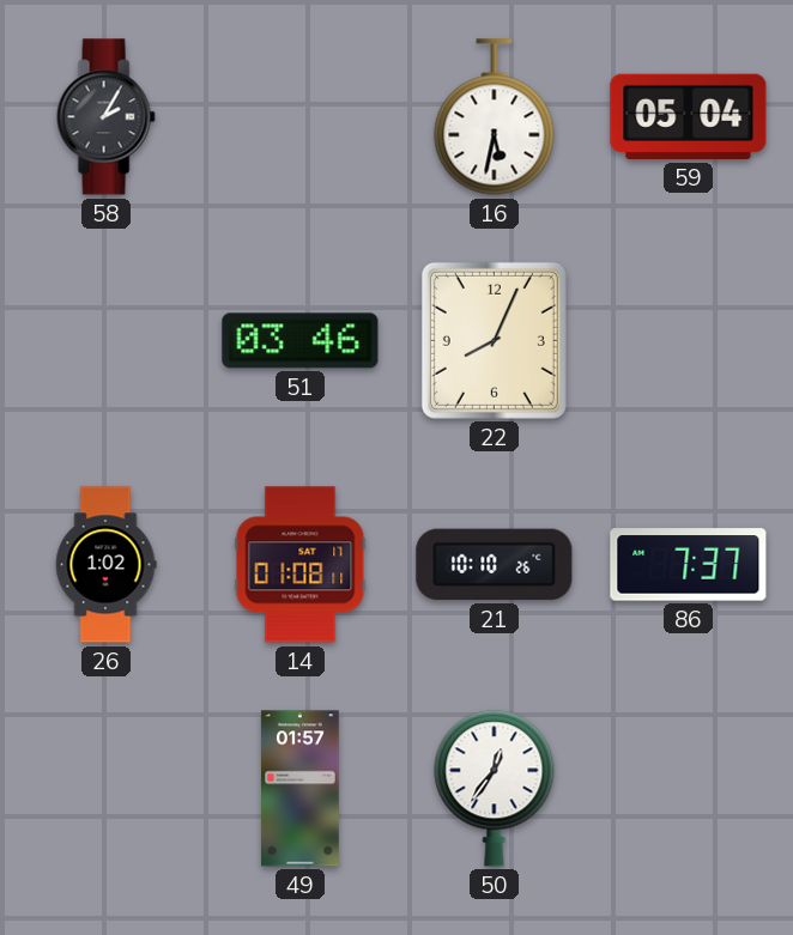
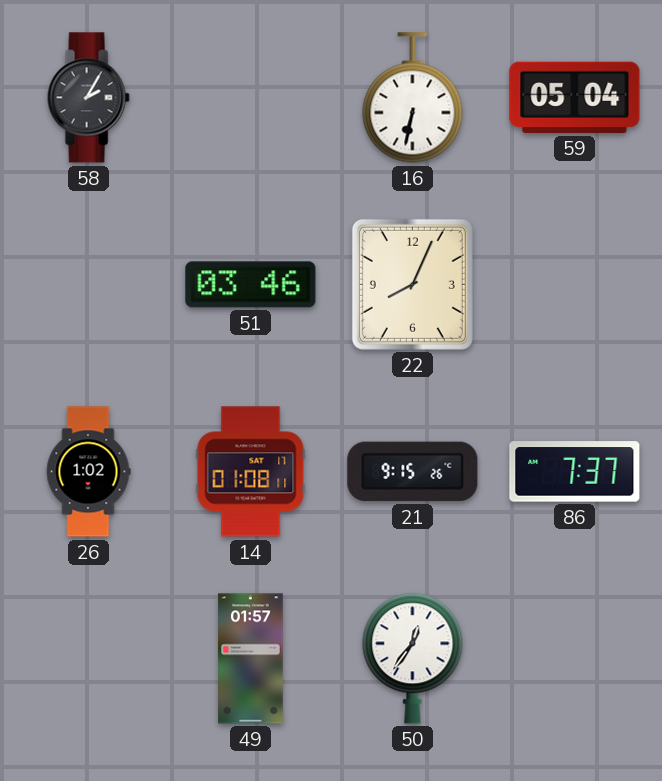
16: 5:32 -> 6:32 (413, 98)
21: 10:10 -> 9:15 (413, 472)
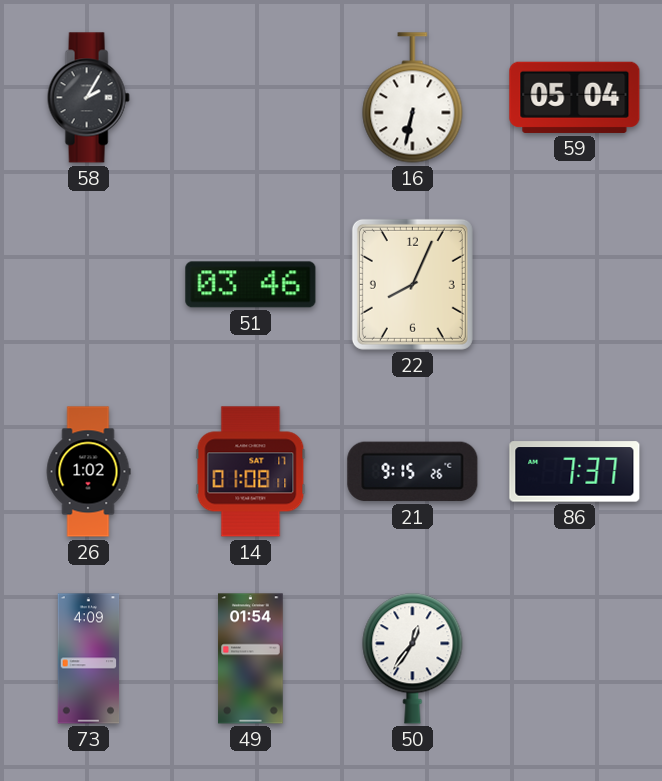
73: none -> 4:09 (89, 659)
49: 01:57 -> 01:54 (251, 659)
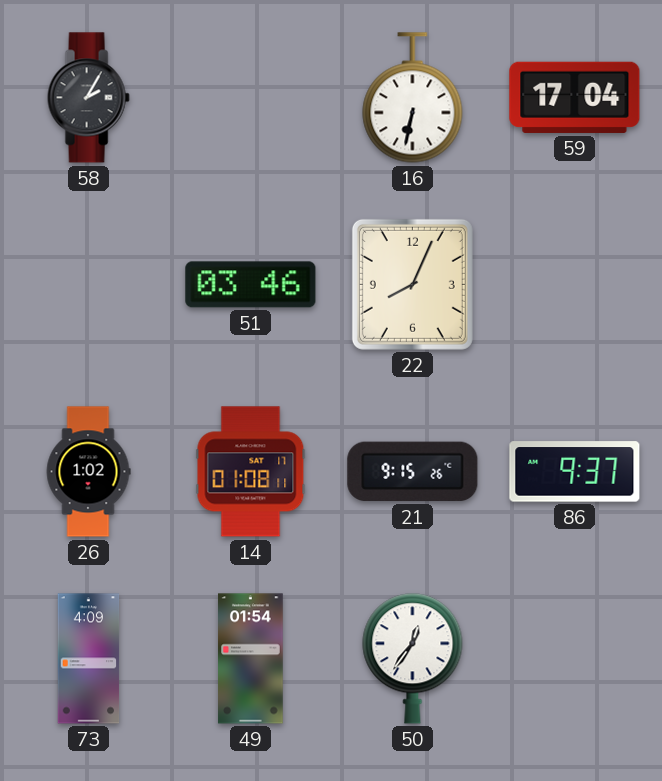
59: 05:04 -> 17:04 (575, 97)
86: 7:37 -> 9:37 (575, 472)
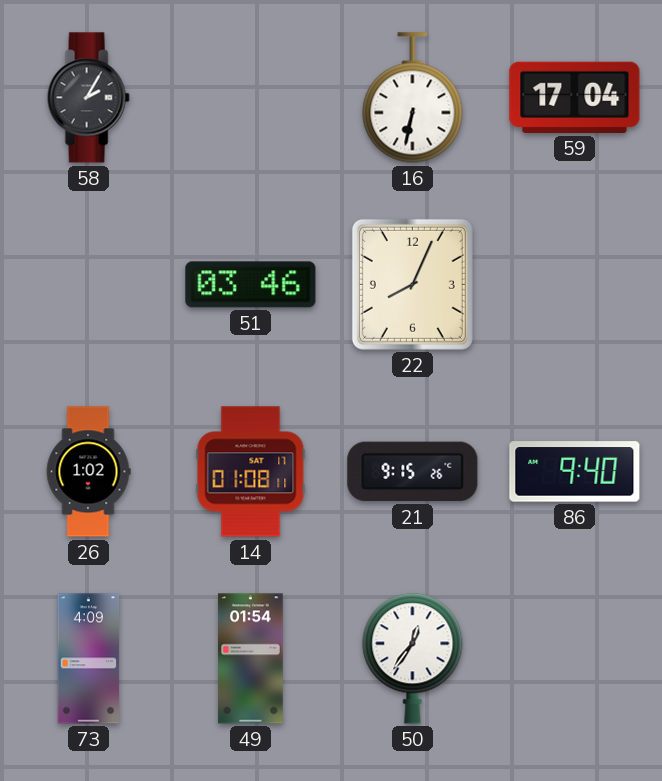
86: 9:37 -> 9:40 (575, 472)
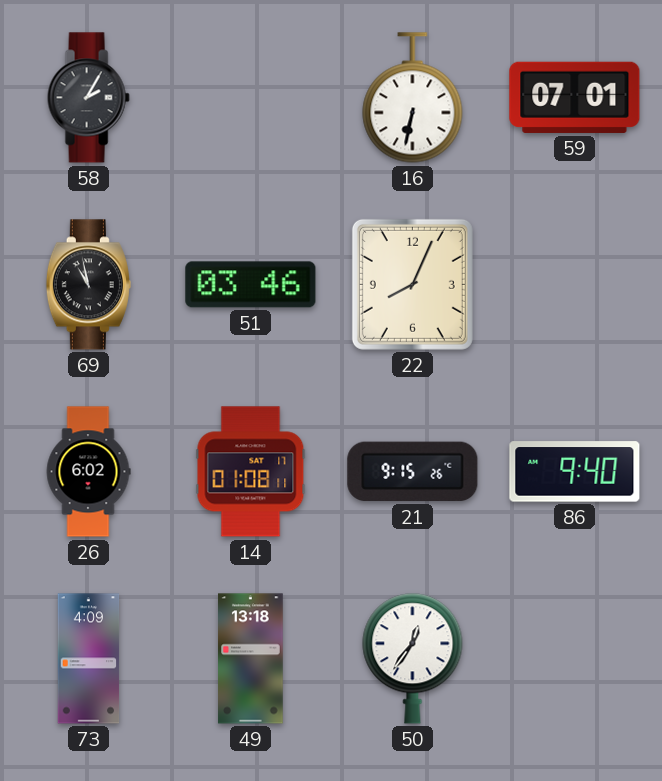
59: 17:04 -> 07:01 (575, 97)
69: none -> 10:58 (88, 285)
26: 1:02 -> 6:02 (88, 472)
49: 01:54 -> 13:18 (251, 659)
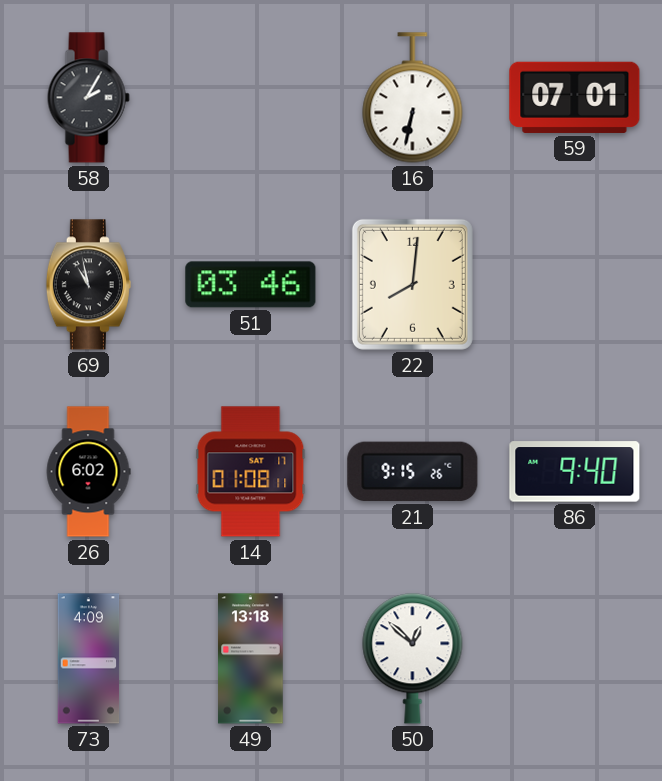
22: 8:04 -> 8:01 (412, 284)
50: 12:36 -> 12:52 (413, 659)
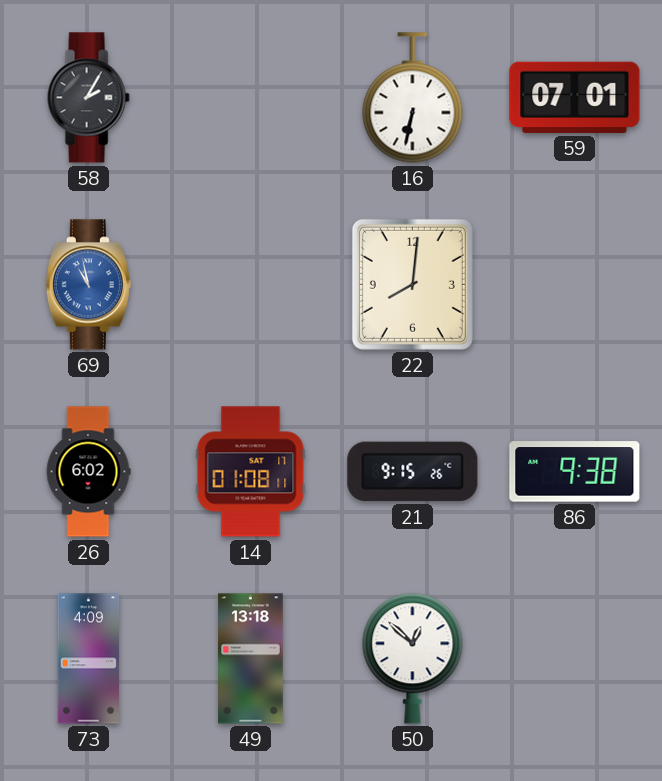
69 dial: black -> blue (88, 285)
51: 03:46 -> none (251, 285)
86: 9:40 -> 9:38 (575, 472)
